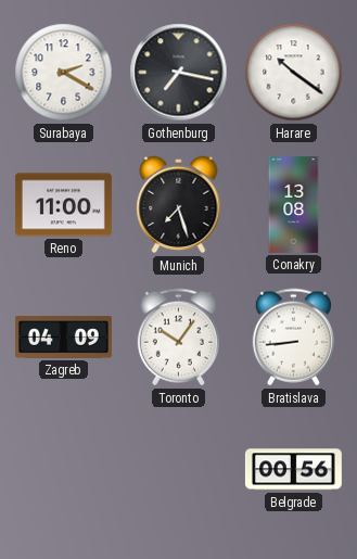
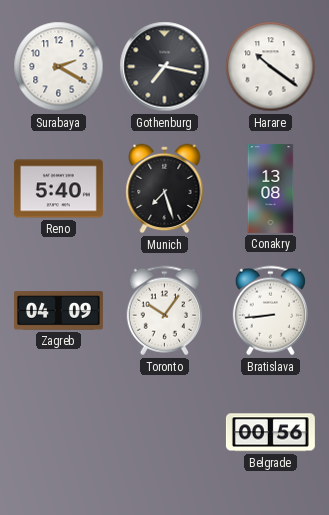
Reno: 11:00 -> 5:40 (58, 189)
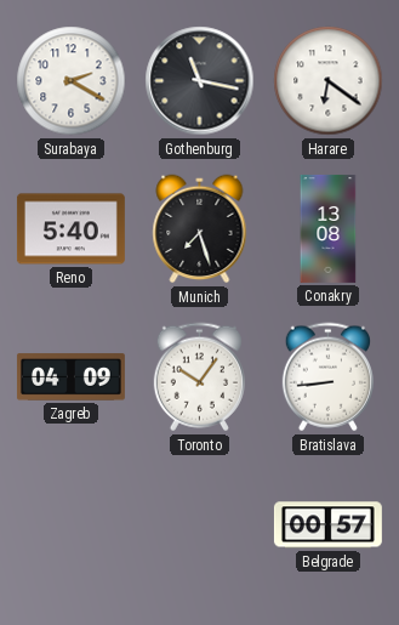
Gothenburg: 7:17 -> 11:17 (200, 81)
Harare: 10:21 -> 6:21 (329, 81)
Belgrade: 00:56 -> 00:57 (327, 525)
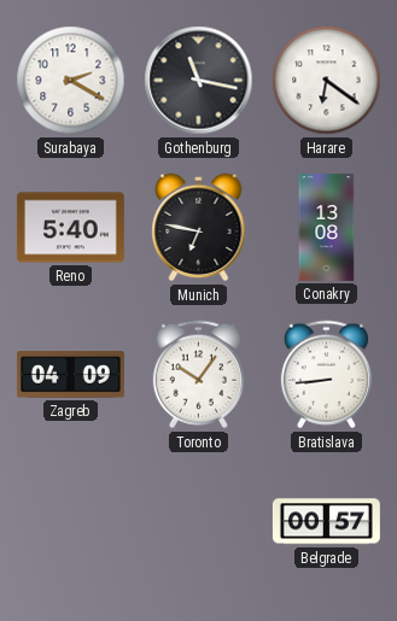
Munich: 7:27 -> 6:47 (199, 228)
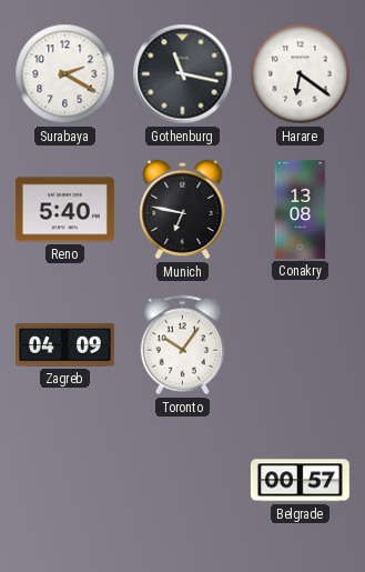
Bratislava: 8:44 -> none (326, 375)
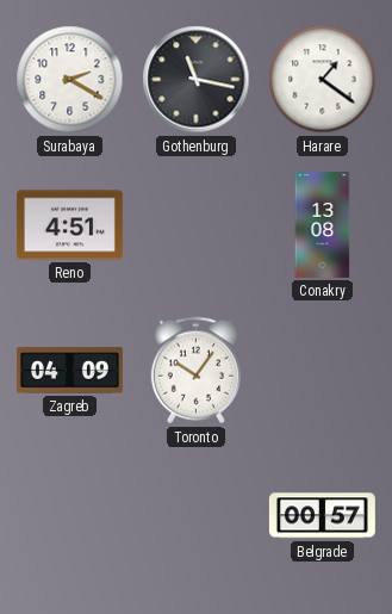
Harare: 6:21 -> 1:21 (323, 80)
Reno: 5:40 -> 4:51 (69, 225)
Munich: 6:47 -> none (183, 210)
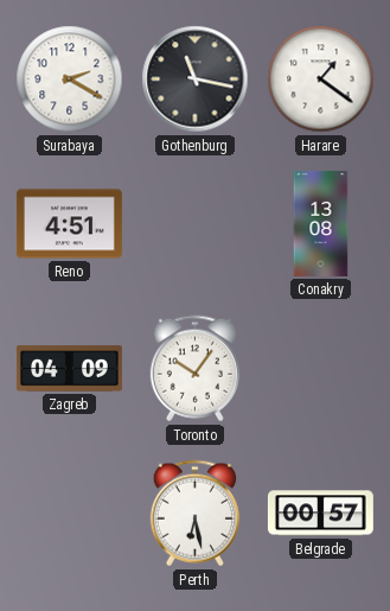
Perth: none -> 6:28 (194, 514)
